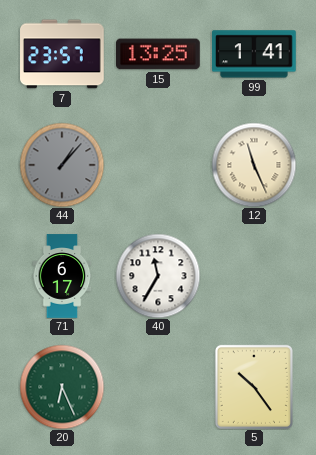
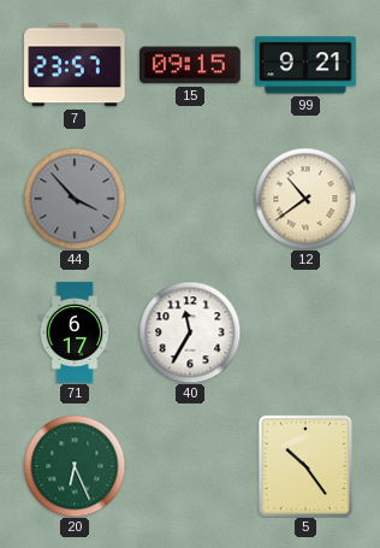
15: 13:25 -> 09:15 (191, 65)
99: 1:41 -> 9:21 (307, 65)
44: 1:07 -> 3:53 (75, 199)
12: 11:26 -> 10:39 (305, 199)
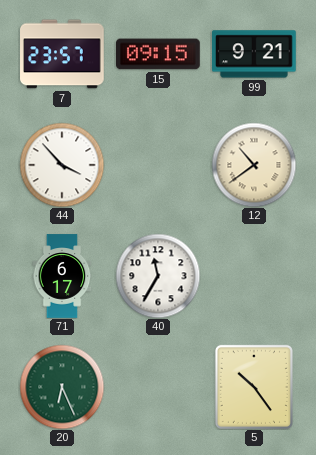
44 dial: grey -> white (62, 165)
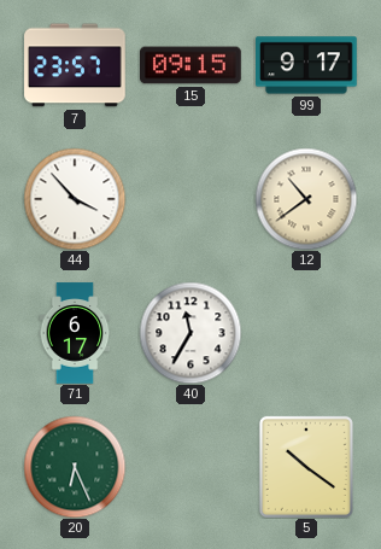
99: 9:21 -> 9:17 (307, 65)
5: 10:24 -> 10:21 (306, 467)
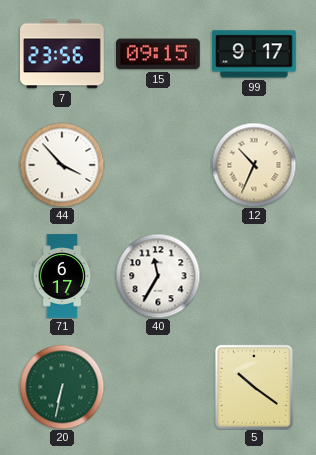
7: 23:57 -> 23:56 (62, 54)
12: 10:39 -> 10:34 (254, 165)
20: 6:26 -> 6:32 (62, 387)
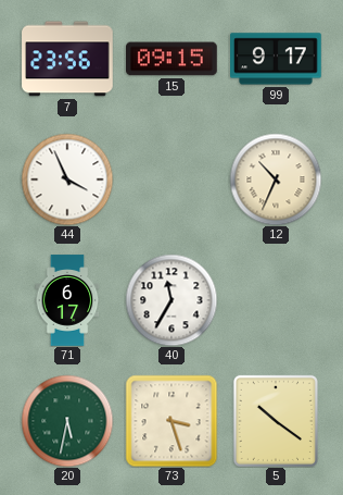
44: 3:53 -> 3:56 (67, 180)
20: 6:32 -> 5:32 (67, 421)
73: none -> 3:27 (171, 421)
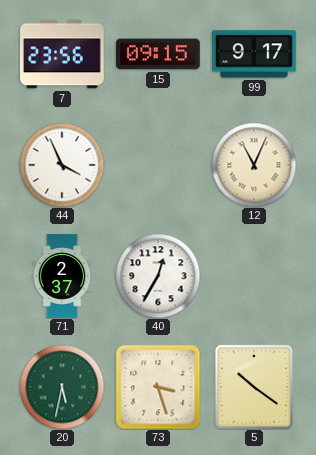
12: 10:34 -> 11:04 (254, 165)
71: 6:17 -> 2:37 (62, 276)
40: 11:35 -> 12:35 (158, 276)
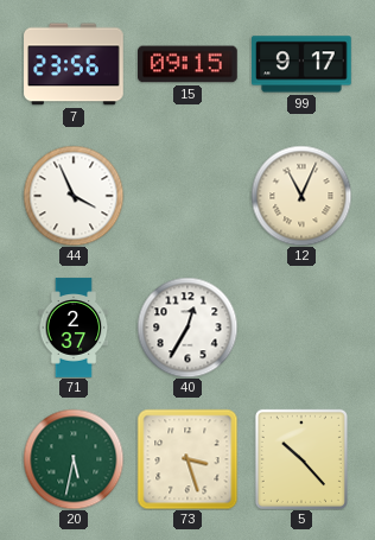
5: 10:21 -> 10:23 (301, 459)
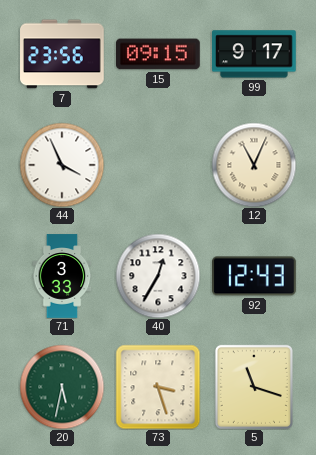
71: 2:37 -> 3:33 (62, 276)
92: none -> 12:43 (255, 276)
5: 10:23 -> 11:18 (254, 387)
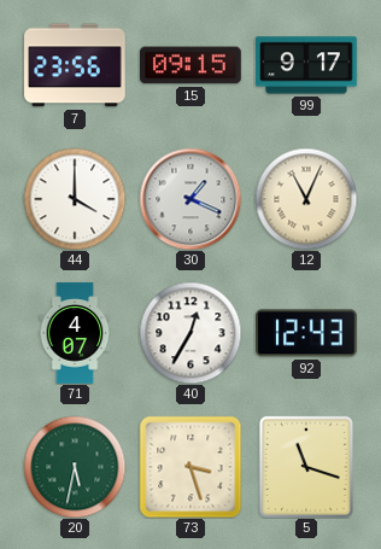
44: 3:56 -> 4:00 (75, 199)
30: none -> 1:19 (190, 199)
71: 3:33 -> 4:07 (75, 333)
